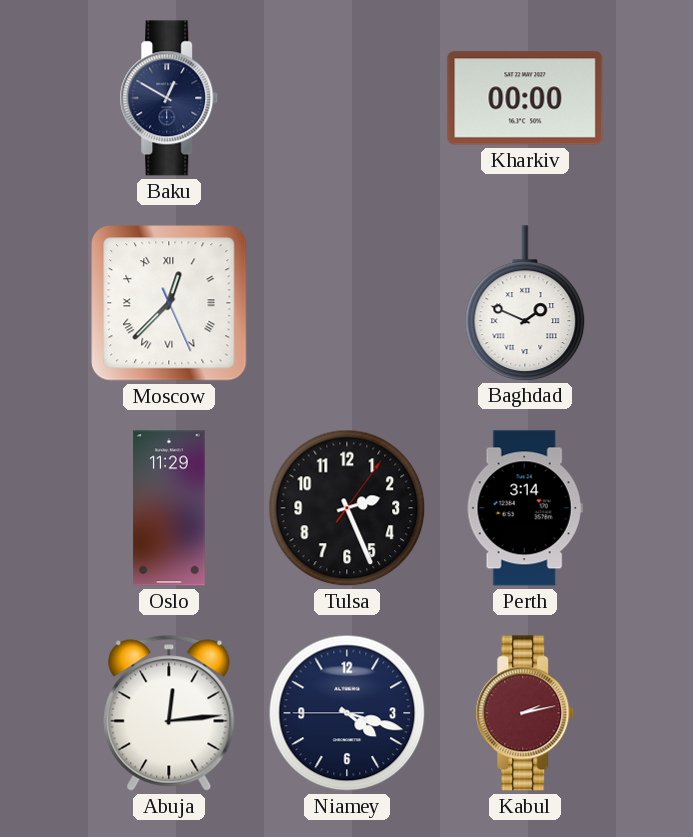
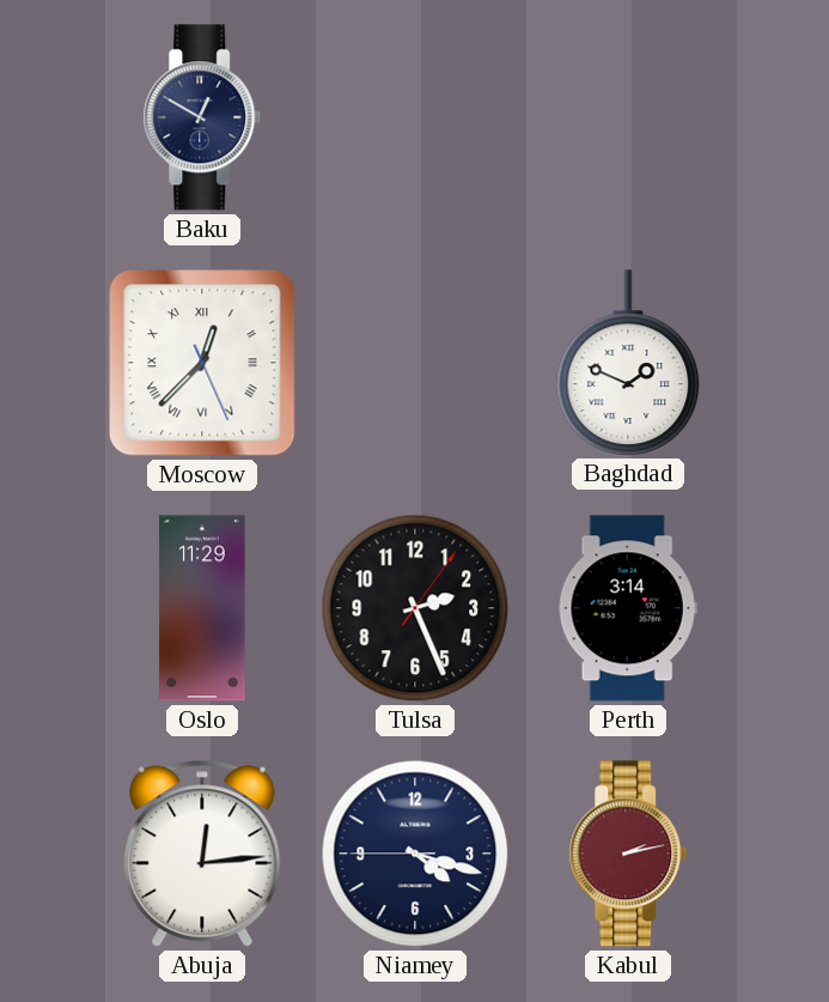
Kharkiv: 00:00 -> none (525, 98)
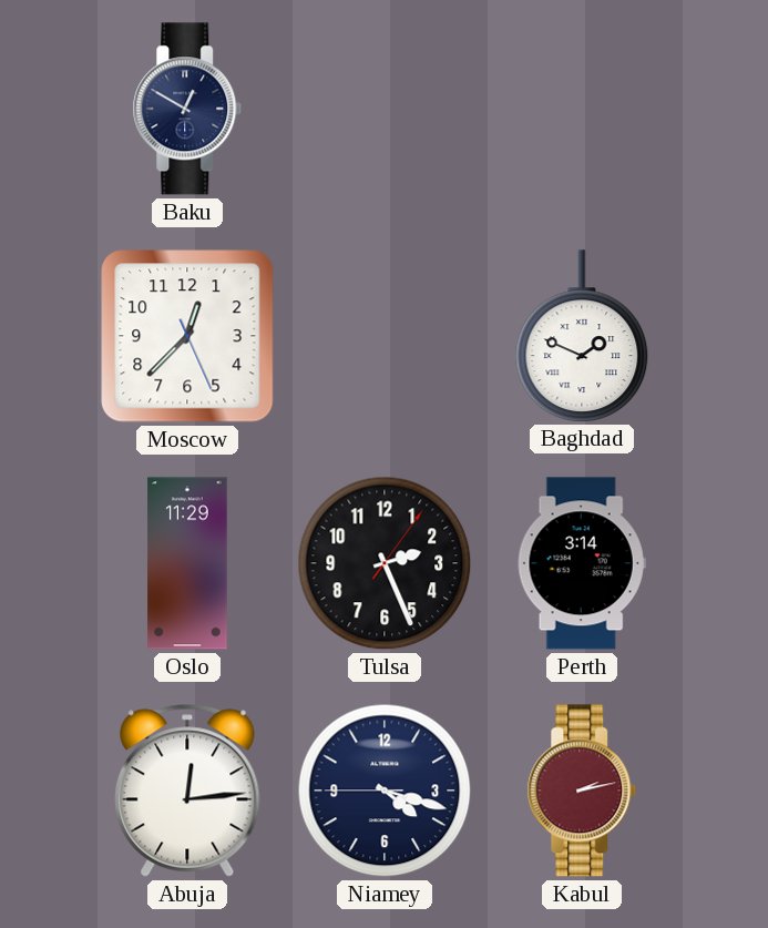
Moscow numerals: Roman -> Arabic (187, 336)
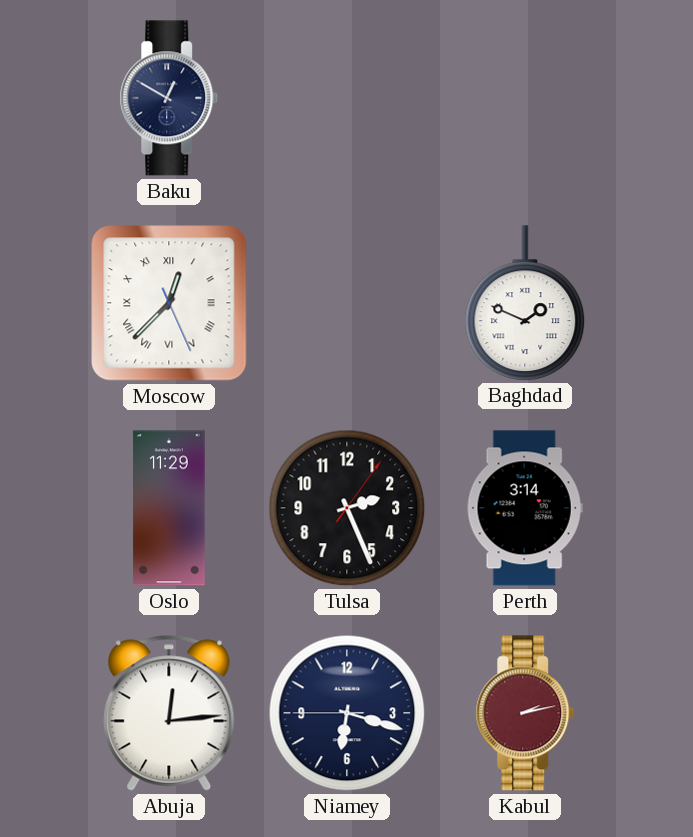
Moscow numerals: Arabic -> Roman (169, 303)
Niamey: 4:17 -> 6:17 (347, 713)
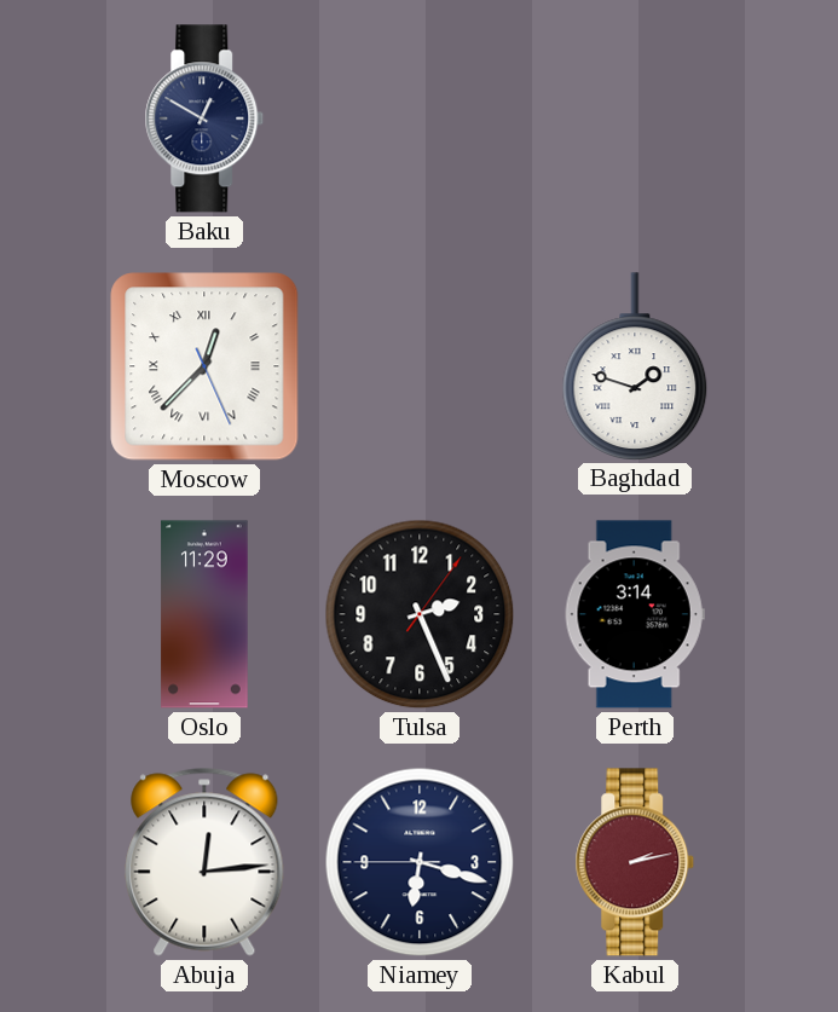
Baghdad: 1:49 -> 1:48 (635, 366)
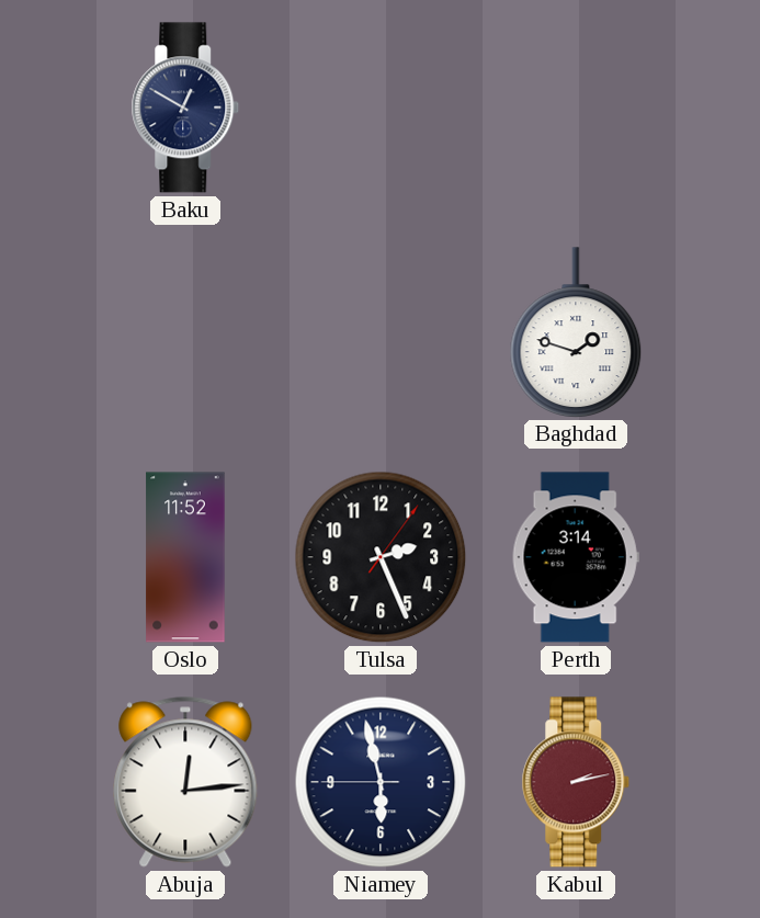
Moscow: 12:37 -> none (204, 366)
Oslo: 11:29 -> 11:52 (185, 557)
Niamey: 6:17 -> 5:57 (381, 782)
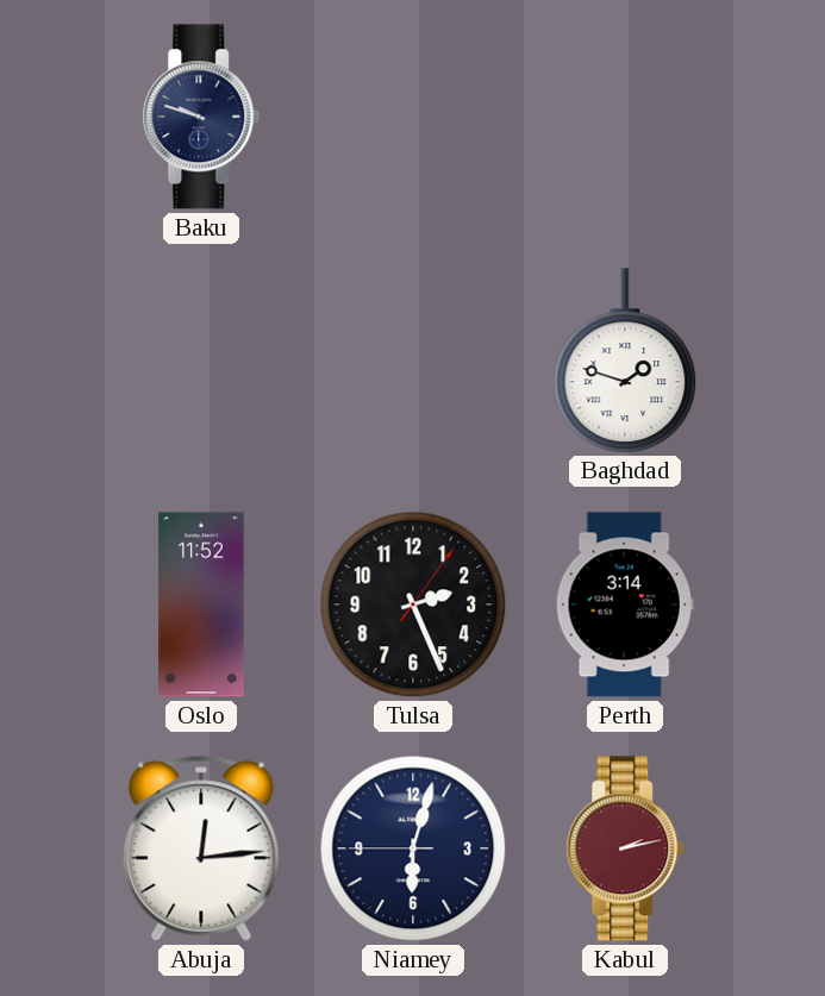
Baku: 12:50 -> 9:48 (201, 117)
Niamey: 5:57 -> 6:02 (413, 848)
